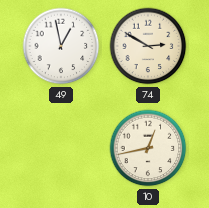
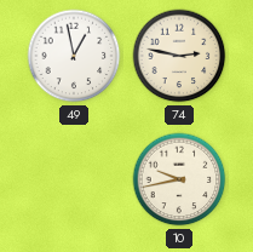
74: 2:50 -> 2:47 (179, 56)
10: 12:43 -> 9:43 (179, 179)
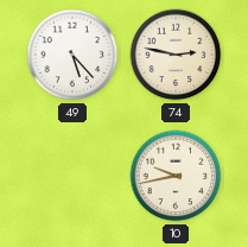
49: 12:58 -> 5:23 (72, 55)
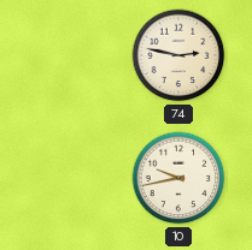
49: 5:23 -> none (72, 55)
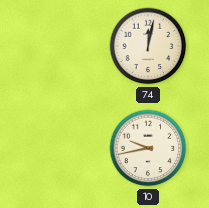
74: 2:47 -> 12:02 (148, 46)
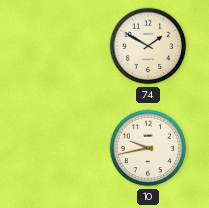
74: 12:02 -> 1:50 (148, 46)
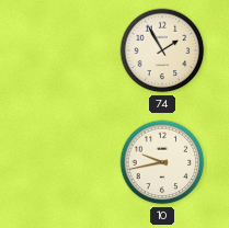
74: 1:50 -> 1:55 (162, 50)
